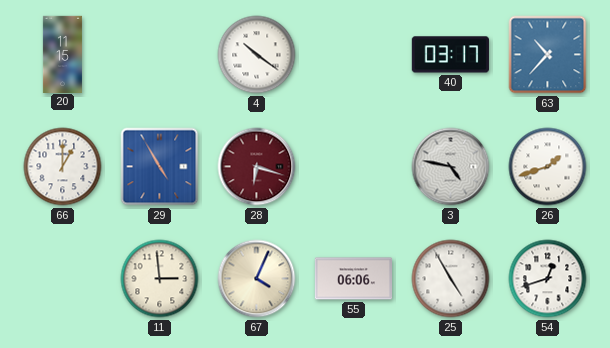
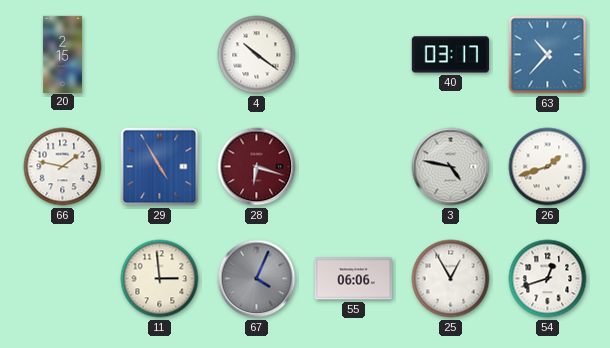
20: 11:15 -> 2:15 (62, 54)
66: 1:00 -> 1:47 (63, 167)
67 dial: cream -> grey (257, 279)
25: 4:55 -> 12:55 (451, 279)
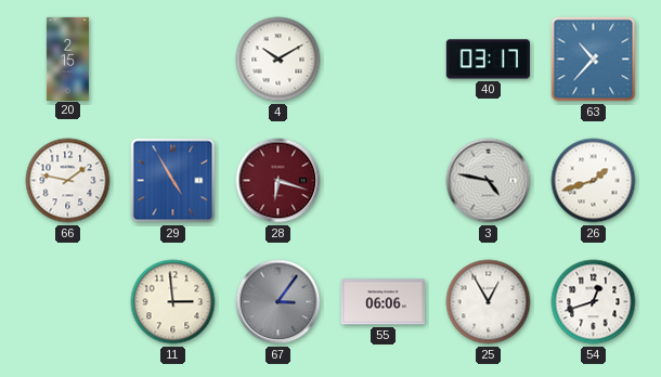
4: 10:21 -> 10:10 (278, 60)
67: 4:04 -> 3:06 (278, 302)
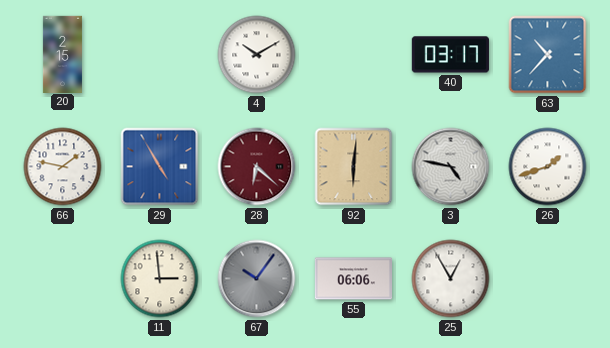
28: 6:18 -> 6:22 (257, 167)
92: none -> 6:01 (354, 167)
67: 3:06 -> 10:06 (257, 279)
54: 12:42 -> none (594, 302)
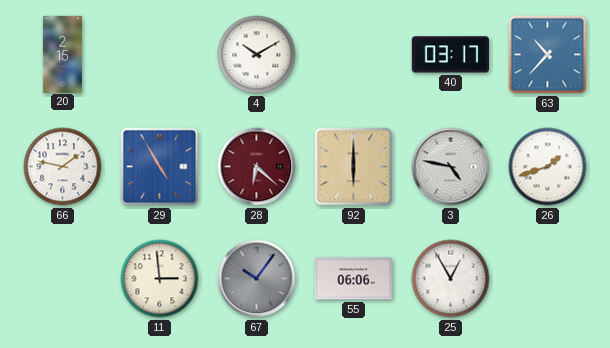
92: 6:01 -> 6:00 (354, 167)
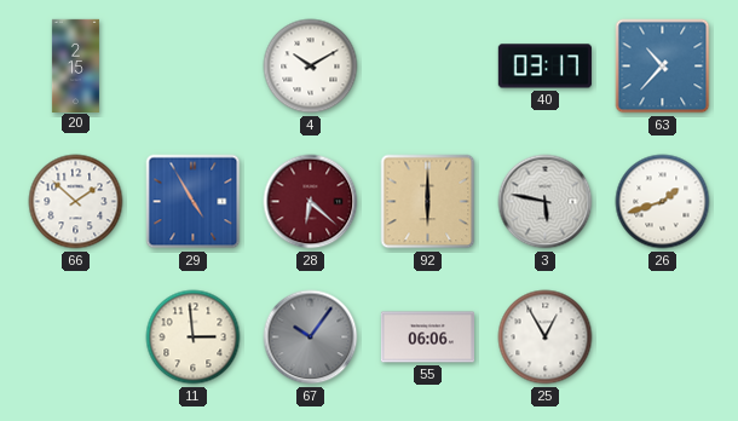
66: 1:47 -> 1:52 (76, 202)
3: 4:47 -> 5:47 (546, 202)
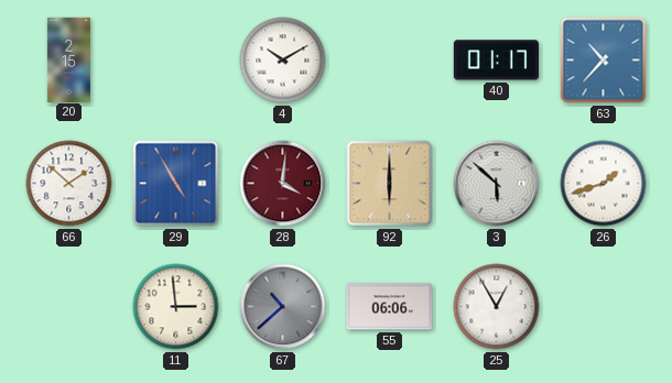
40: 03:17 -> 01:17 (496, 61)
28: 6:22 -> 4:01 (283, 184)
3: 5:47 -> 5:52 (497, 184)
67: 10:06 -> 10:38 (283, 307)
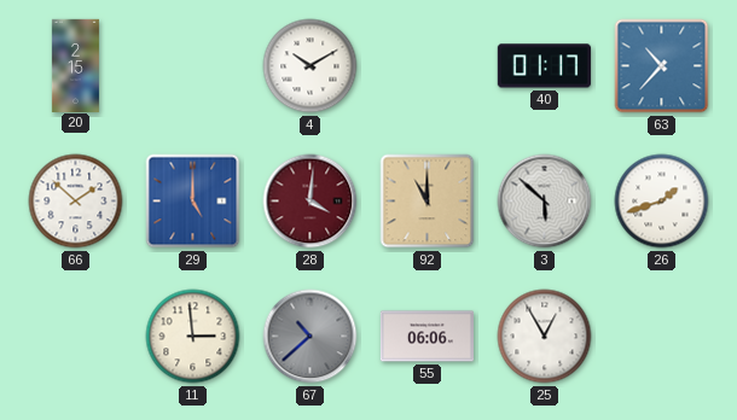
29: 4:55 -> 5:00 (193, 202)
92: 6:00 -> 11:00 (428, 202)
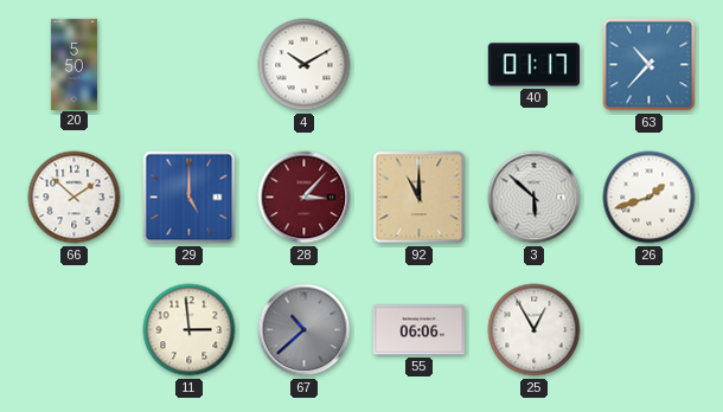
20: 2:15 -> 5:50 (73, 64)
28: 4:01 -> 3:07 (305, 198)
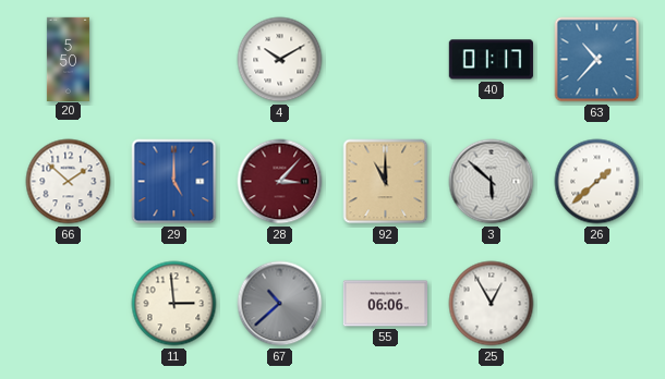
26: 1:42 -> 1:38 (597, 182)
